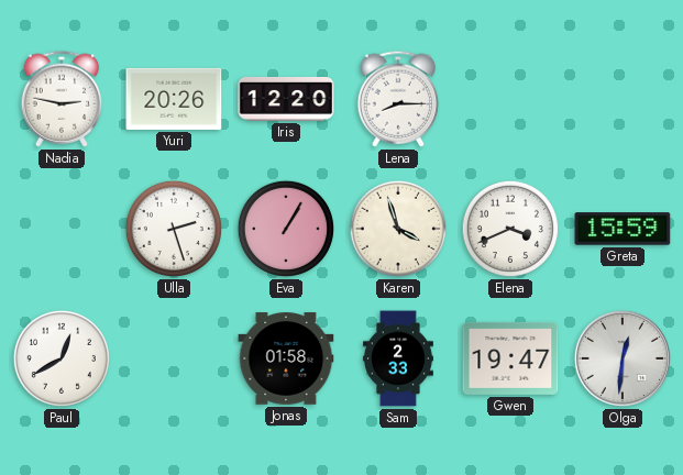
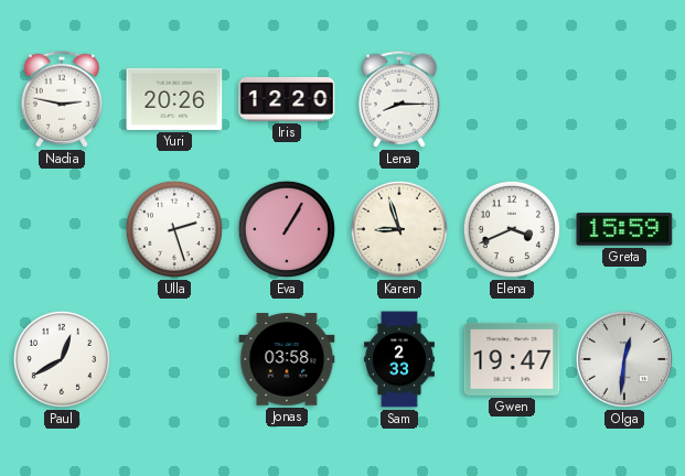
Karen: 3:57 -> 8:57 (399, 229)
Jonas: 01:58 -> 03:58 (287, 359)
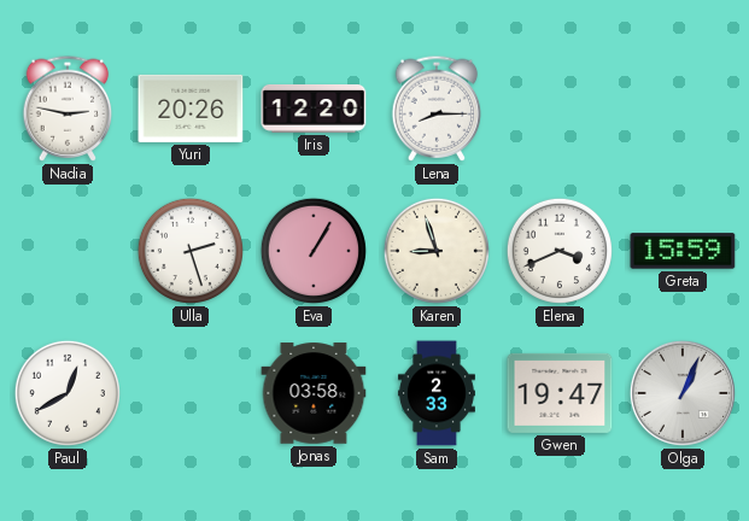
Olga: 12:31 -> 1:04 (683, 393)
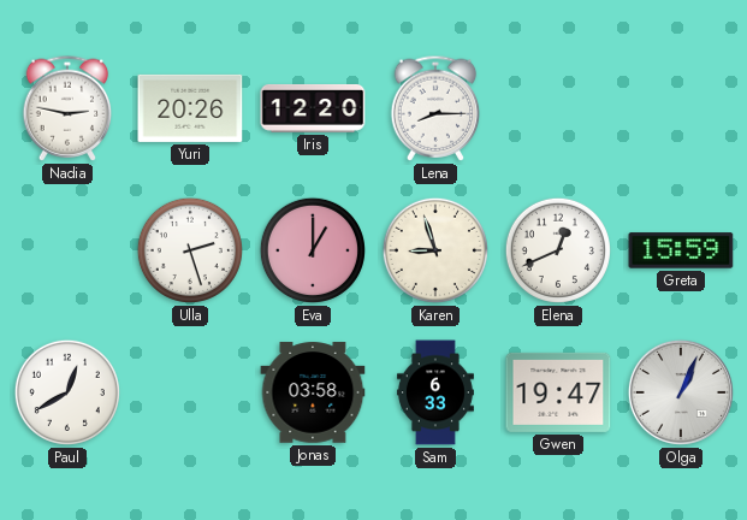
Eva: 1:05 -> 1:00 (313, 250)
Elena: 3:41 -> 12:41 (558, 250)
Sam: 2:33 -> 6:33 (435, 392)
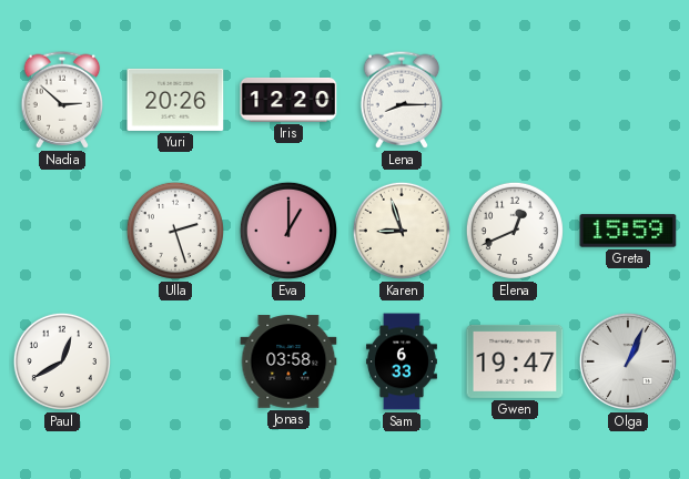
Nadia: 2:47 -> 2:52 (62, 100)
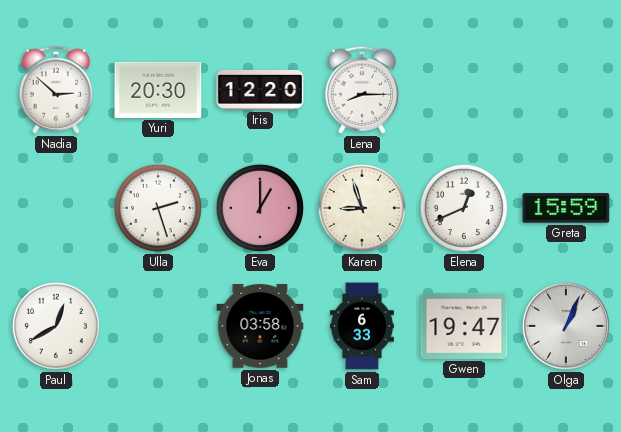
Yuri: 20:26 -> 20:30 (158, 90)
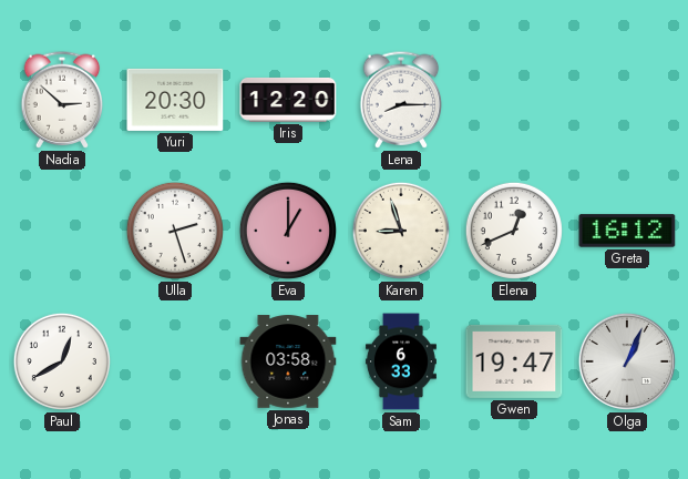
Greta: 15:59 -> 16:12 (627, 231)
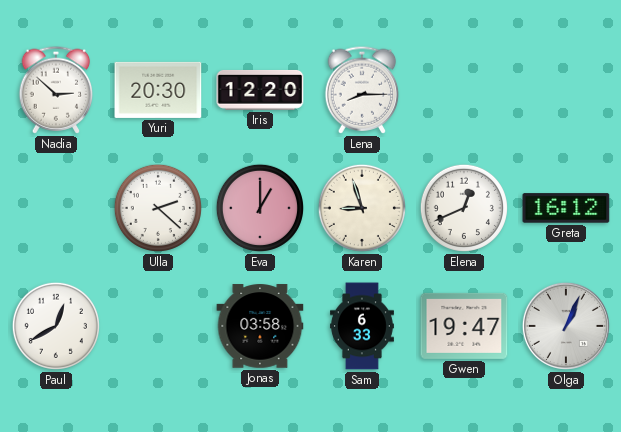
Ulla: 2:27 -> 2:22 (158, 208)
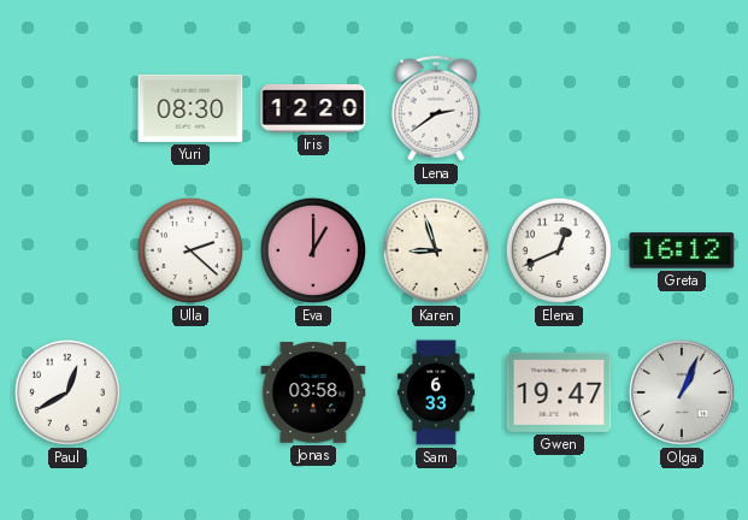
Nadia: 2:52 -> none (56, 90)
Yuri: 20:30 -> 08:30 (190, 108)
Lena: 8:15 -> 2:39 (436, 108)
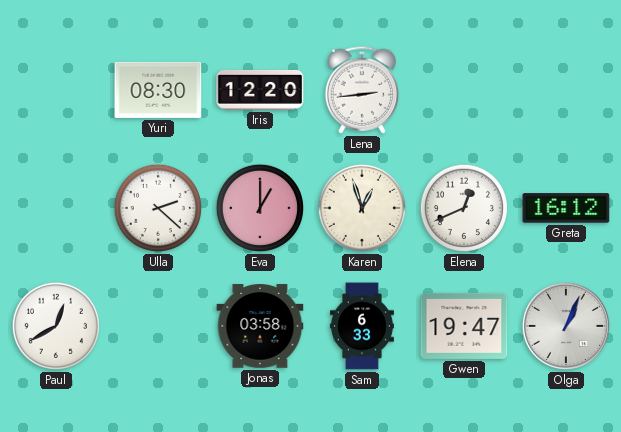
Lena: 2:39 -> 2:44 (362, 90)
Karen: 8:57 -> 12:57 (362, 208)
